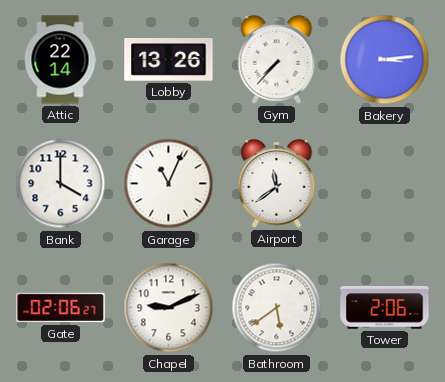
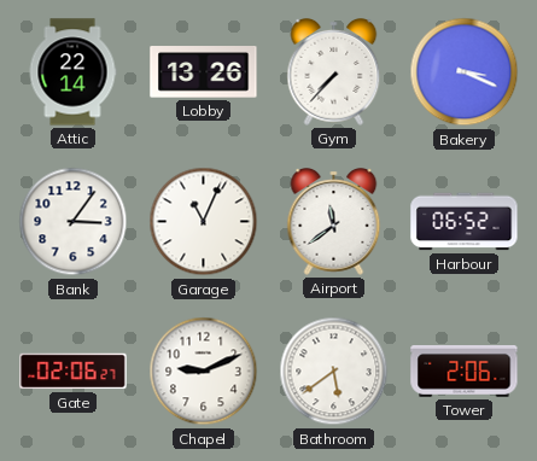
Bakery: 3:14 -> 3:19 (465, 72)
Bank: 4:00 -> 3:06 (74, 222)
Harbour: none -> 06:52 (465, 222)
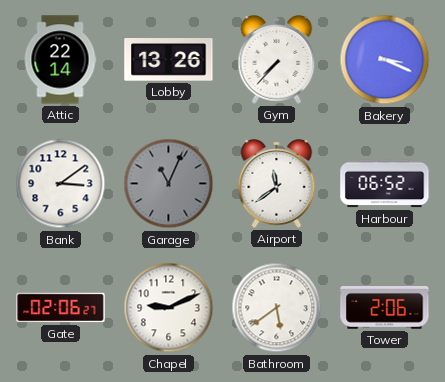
Bank: 3:06 -> 3:09 (61, 184)
Garage dial: white -> grey (169, 184)
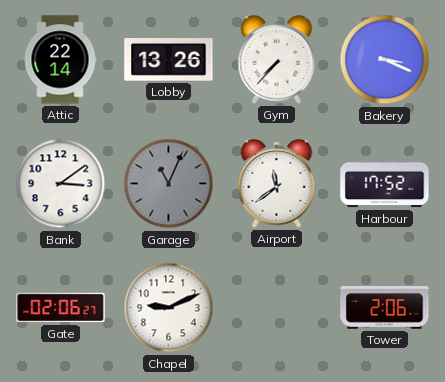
Harbour: 06:52 -> 17:52 (385, 184)
Bathroom: 5:39 -> none (277, 308)
